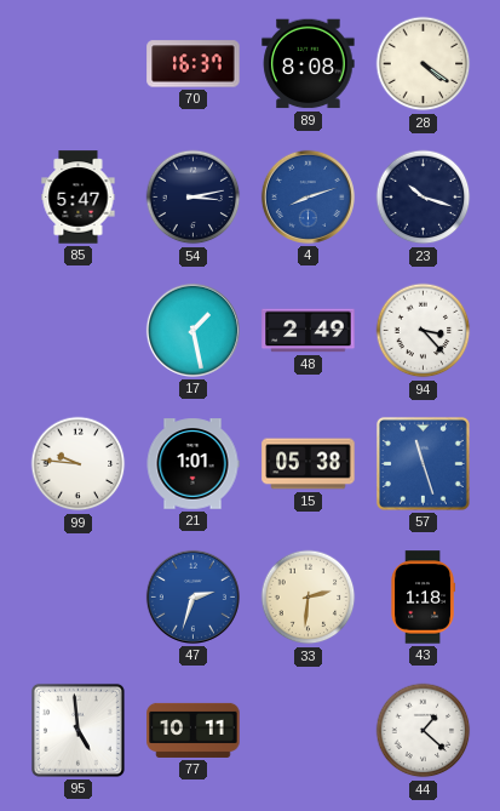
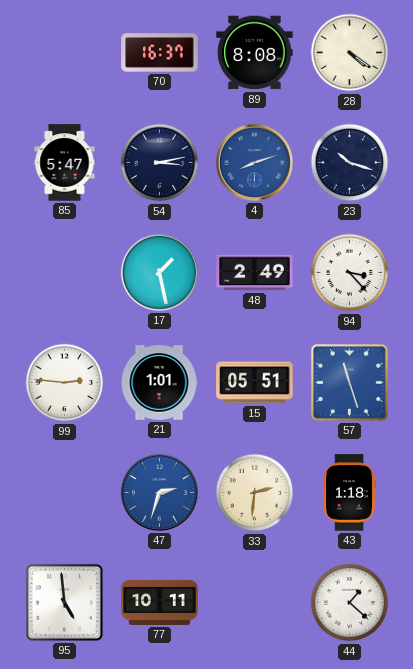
99: 9:46 -> 2:46 (65, 383)
15: 05:38 -> 05:51 (255, 383)
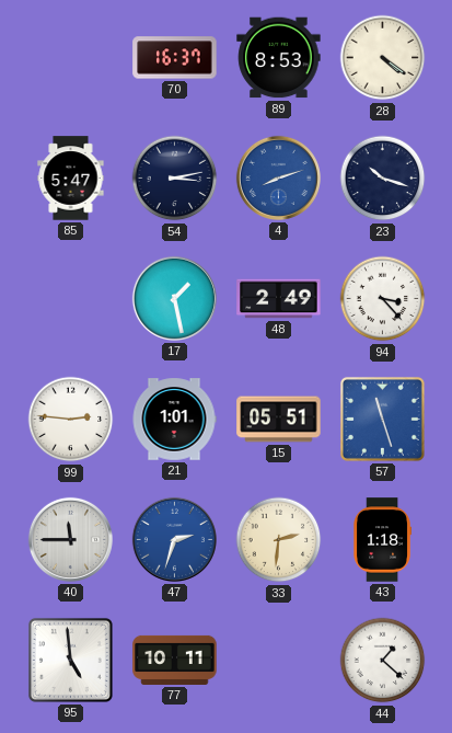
89: 8:08 -> 8:53 (279, 58)
40: none -> 11:45 (70, 539)
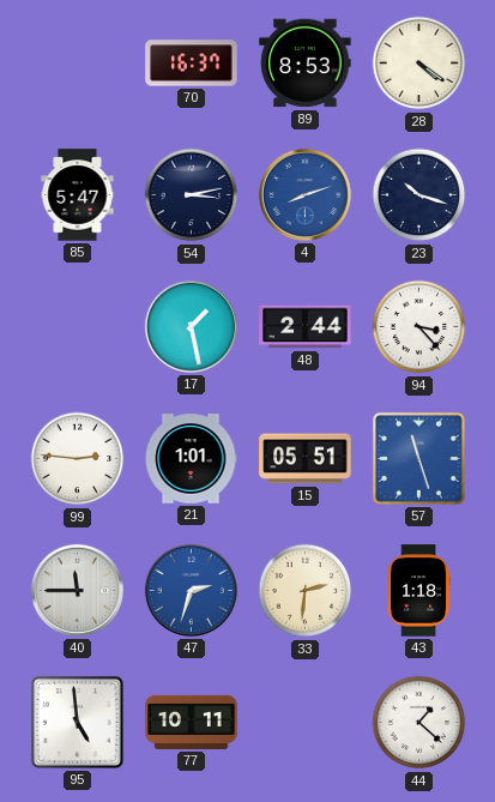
48: 2:49 -> 2:44 (306, 327)
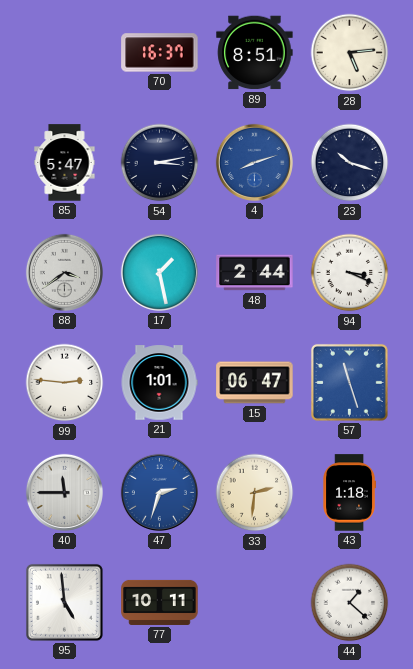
89: 8:53 -> 8:51 (255, 53)
28: 4:21 -> 5:14 (350, 53)
88: none -> 3:39 (64, 272)
94: 3:23 -> 3:19 (350, 273)
15: 05:51 -> 06:47 (255, 383)
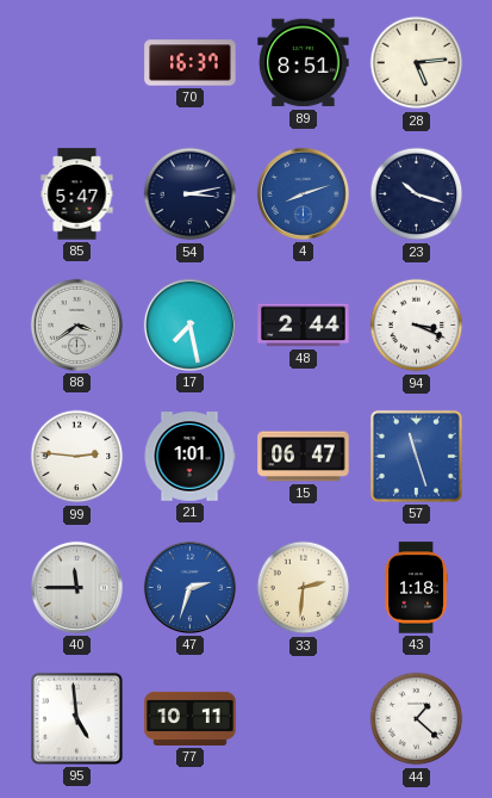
17: 1:28 -> 7:28 (189, 324)
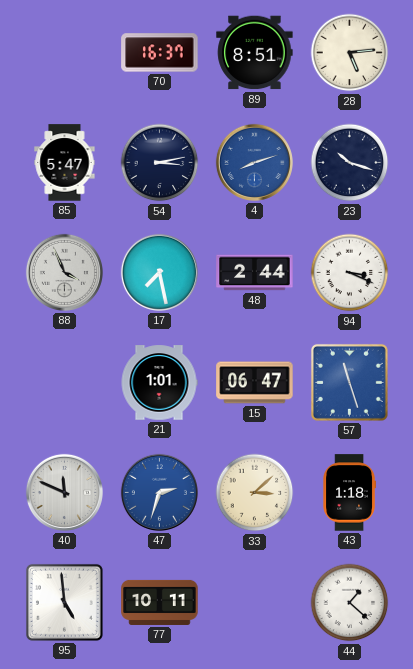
88: 3:39 -> 3:56 (64, 272)
99: 2:46 -> none (77, 457)
40: 11:45 -> 11:49 (64, 492)
33: 2:31 -> 3:08 (255, 493)
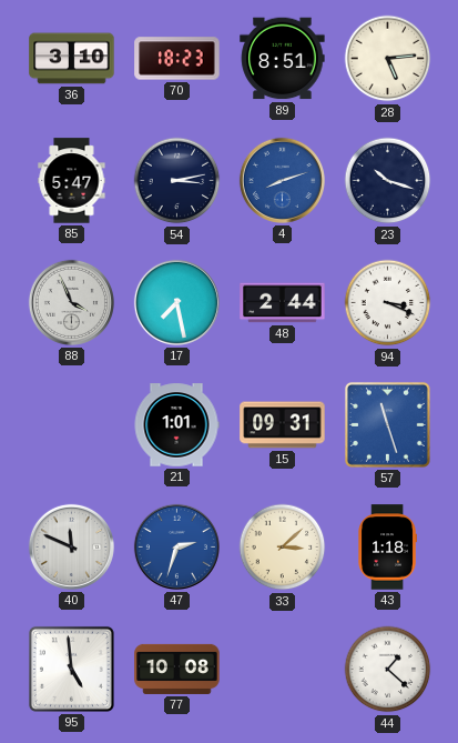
36: none -> 3:10 (72, 59)
70: 16:37 -> 18:23 (177, 59)
15: 06:47 -> 09:31 (283, 425)
77: 10:11 -> 10:08 (177, 669)
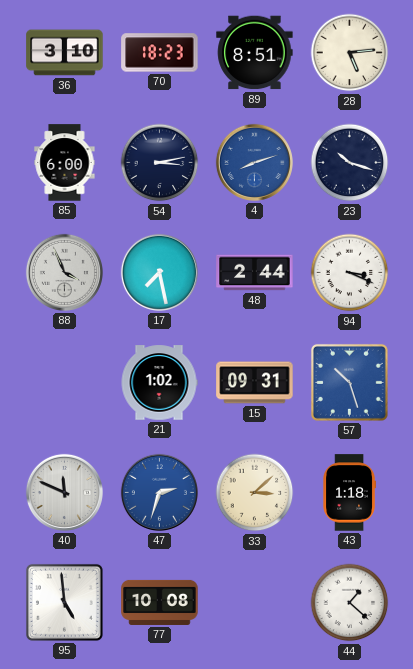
85: 5:47 -> 6:00 (65, 163)
21: 1:01 -> 1:02 (159, 383)
57: 11:27 -> 10:27 (349, 382)
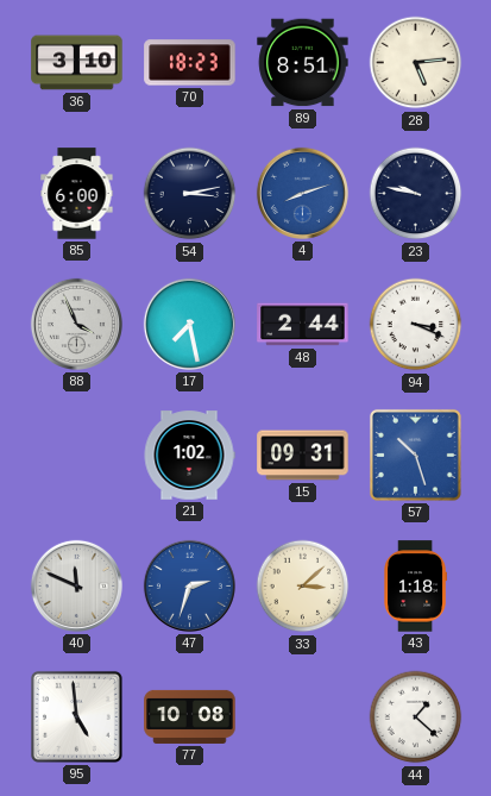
23: 10:18 -> 9:47 (416, 194)
